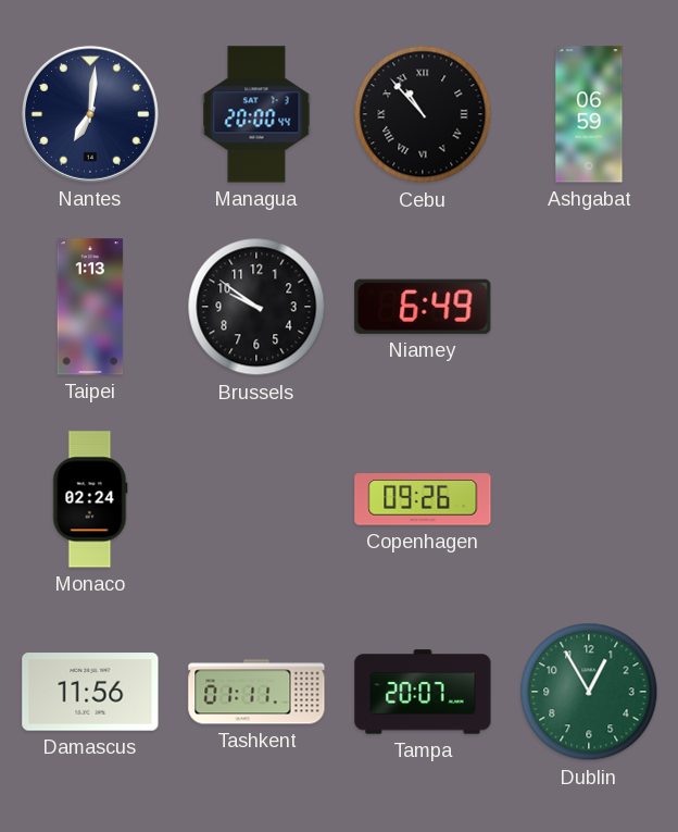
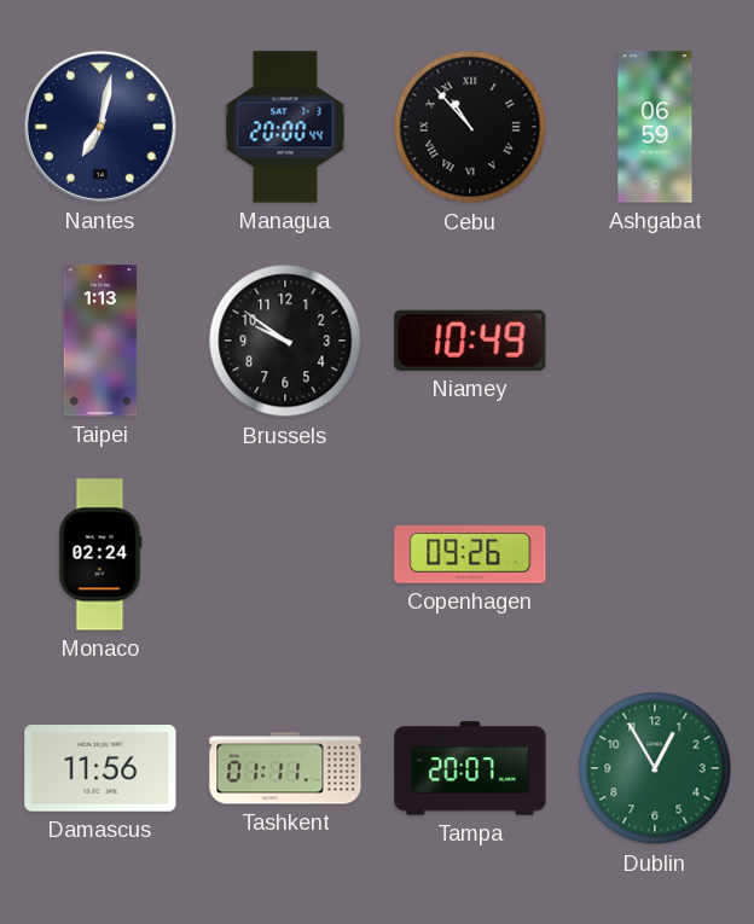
Nantes: 7:01 -> 7:02 (100, 127)
Niamey: 6:49 -> 10:49 (470, 341)
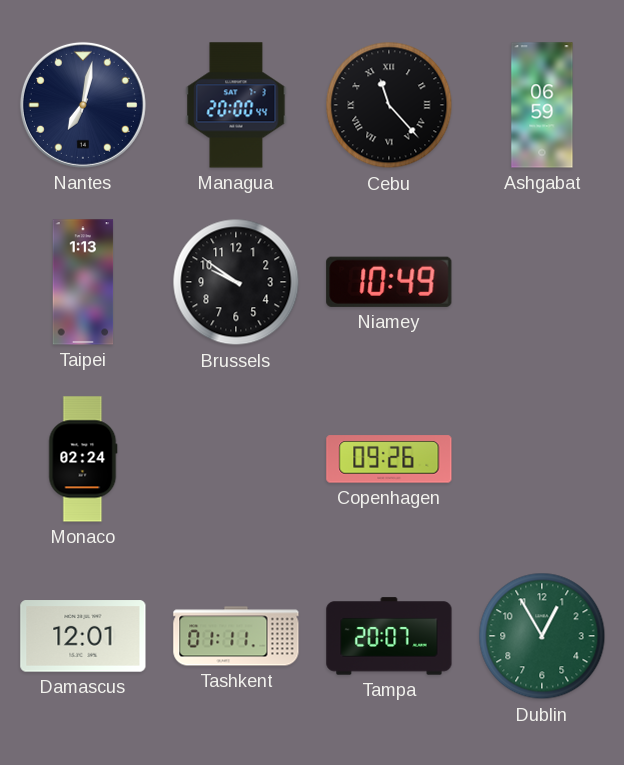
Cebu: 10:53 -> 11:23 (389, 105)
Damascus: 11:56 -> 12:01 (83, 636)
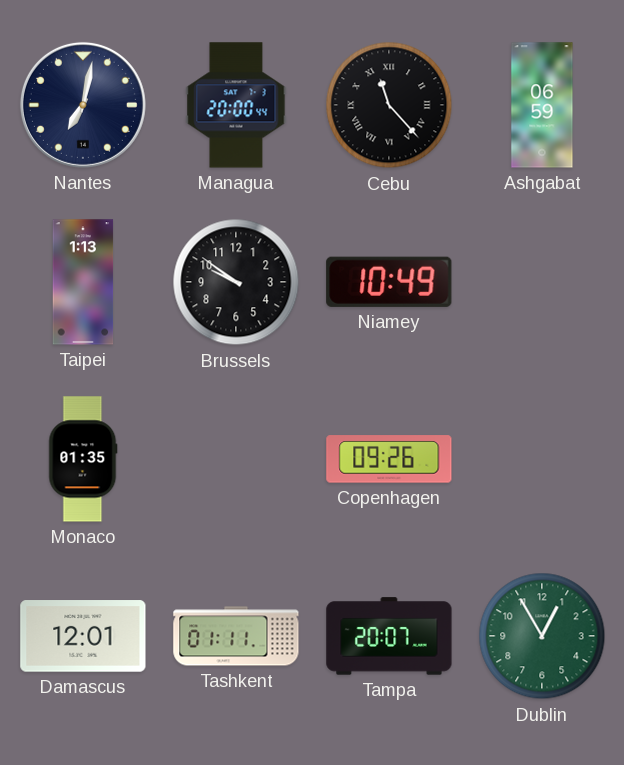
Monaco: 02:24 -> 01:35 (83, 459)
